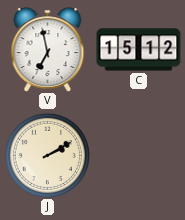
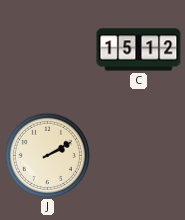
V: 6:58 -> none (48, 49)
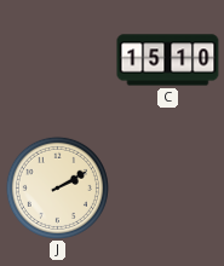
C: 15:12 -> 15:10 (168, 60)
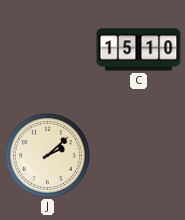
J: 2:10 -> 2:08 (47, 155)
